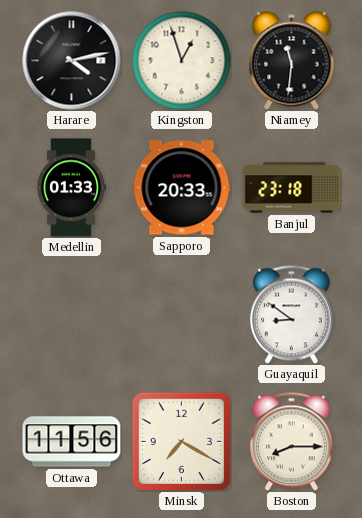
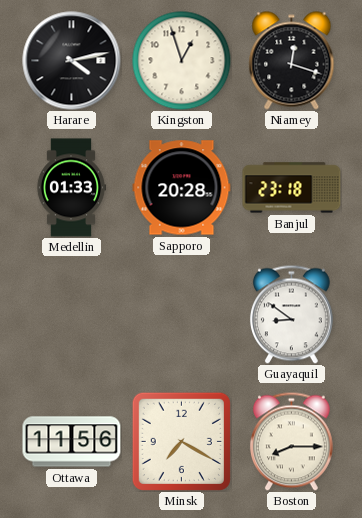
Niamey: 11:31 -> 12:18 (292, 61)
Sapporo: 20:33 -> 20:28 (182, 188)
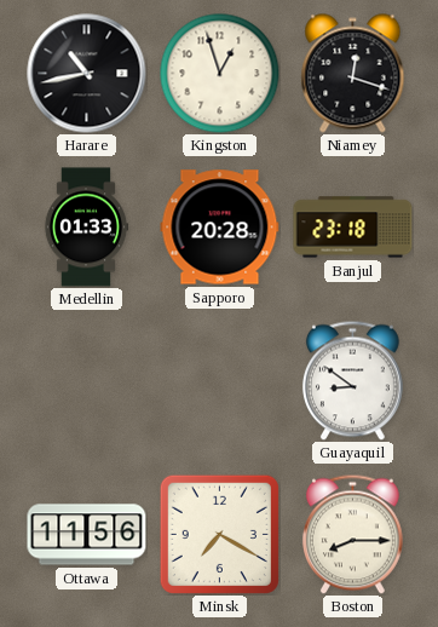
Harare: 4:13 -> 10:43 (87, 74)
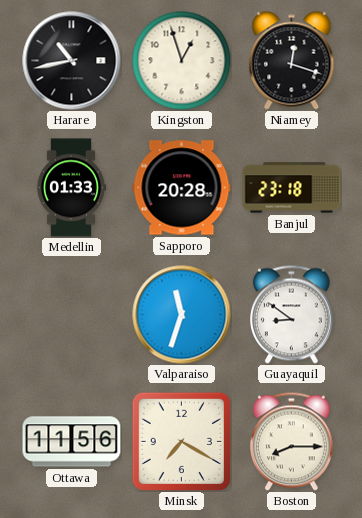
Valparaiso: none -> 11:33 (182, 315)
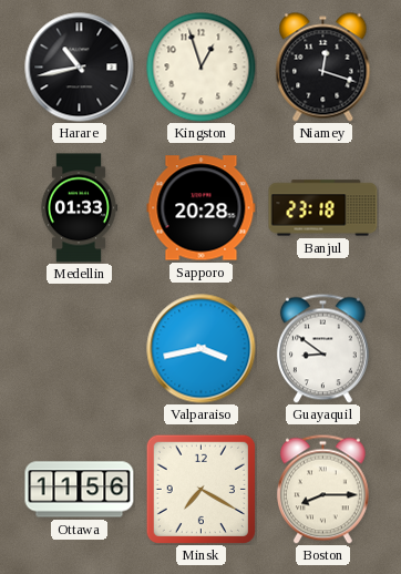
Valparaiso: 11:33 -> 3:43 (202, 349)
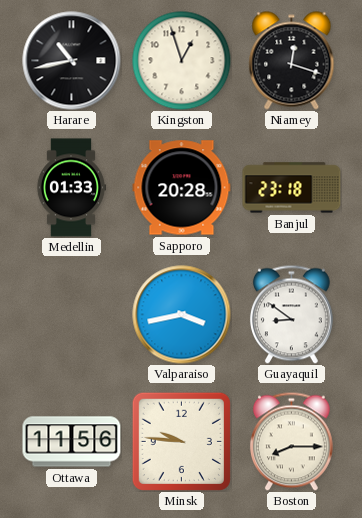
Minsk: 7:20 -> 9:46 (181, 441)
